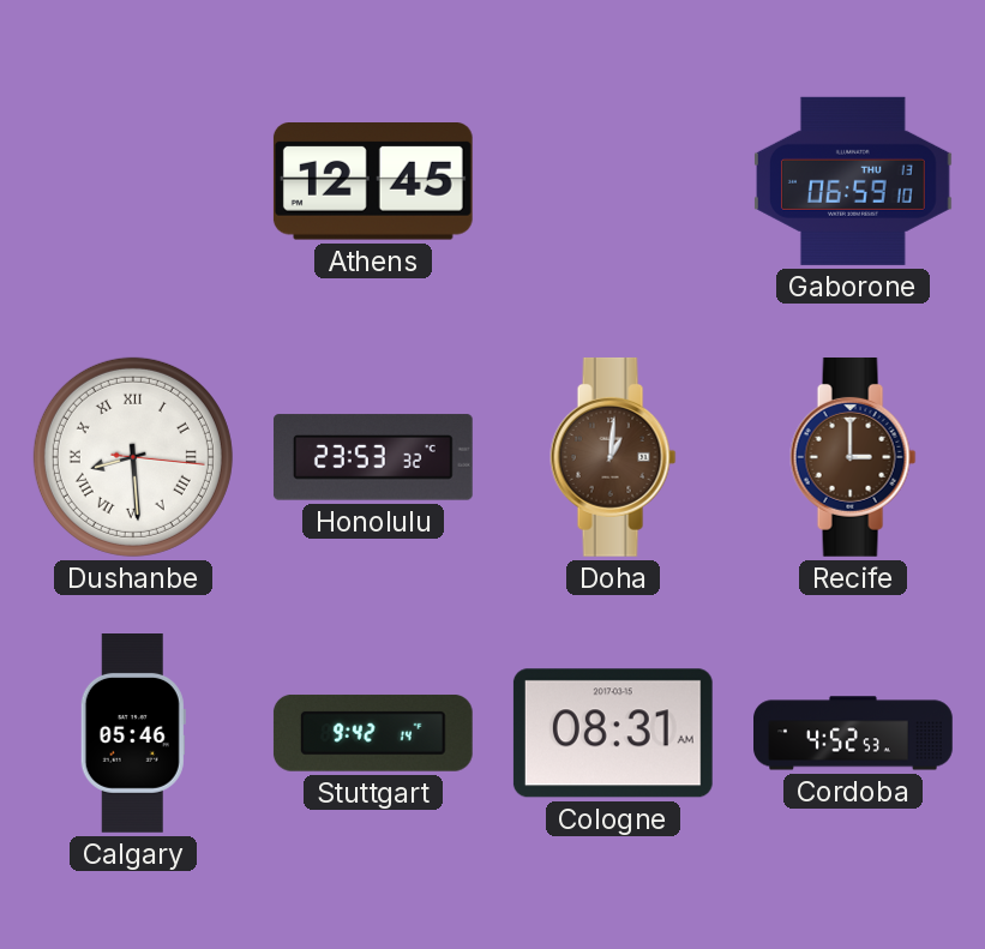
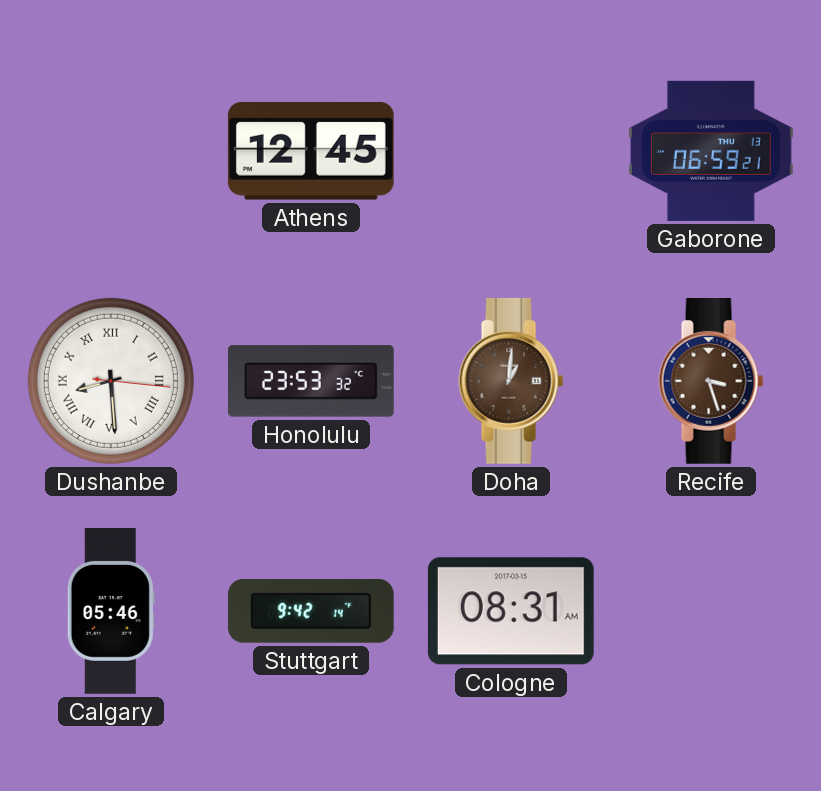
Gaborone: 06:59:10 -> 06:59:21 (711, 151)
Recife: 3:00 -> 3:27 (711, 381)
Cordoba: 4:52 -> none (854, 733)
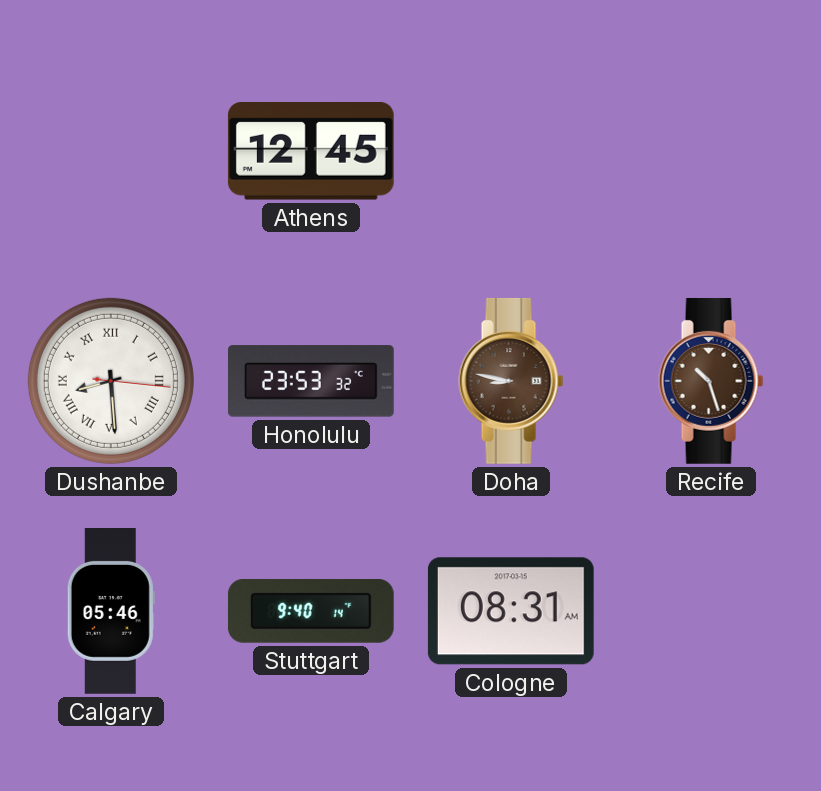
Gaborone: 06:59 -> none (711, 151)
Doha: 1:01 -> 8:47 (511, 381)
Recife: 3:27 -> 10:27 (711, 381)
Stuttgart: 9:42 -> 9:40 (311, 611)
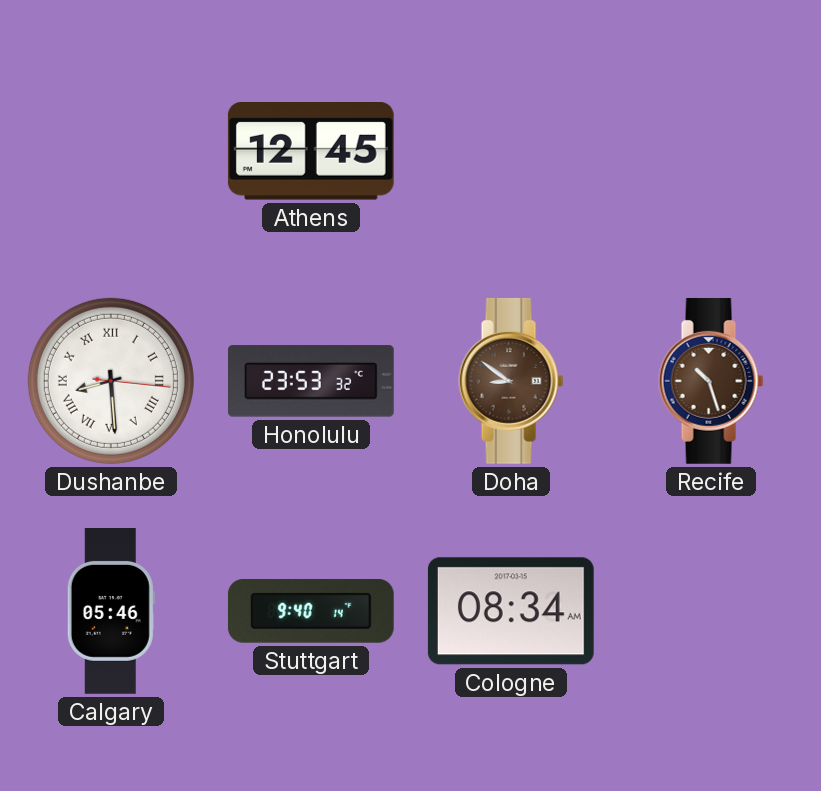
Doha: 8:47 -> 8:51 (511, 381)
Cologne: 08:31 -> 08:34 (511, 611)
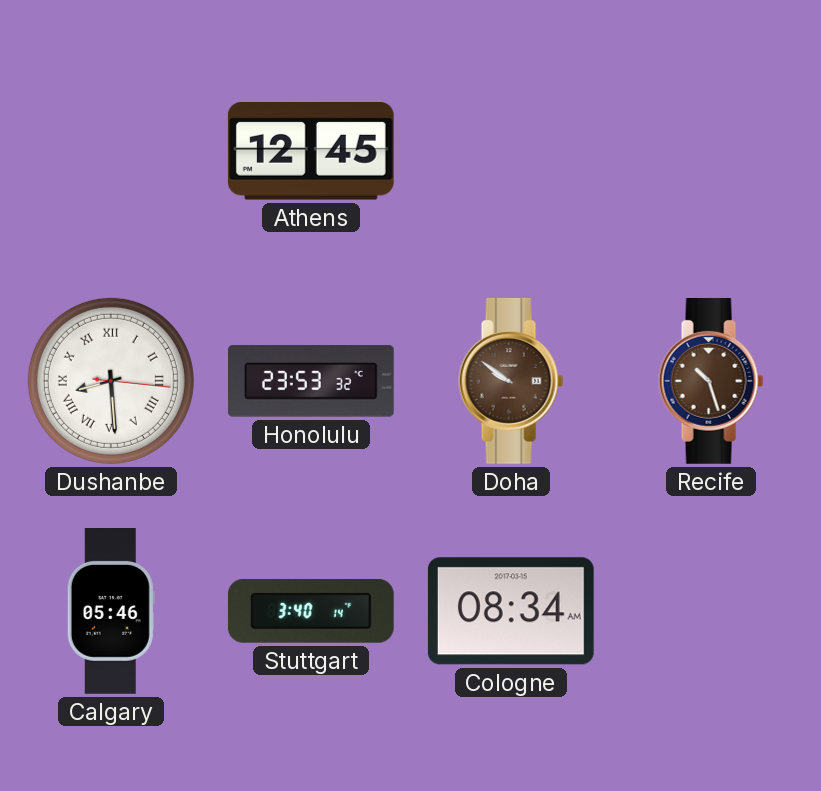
Doha: 8:51 -> 9:51 (511, 381)
Stuttgart: 9:40 -> 3:40 (311, 611)
